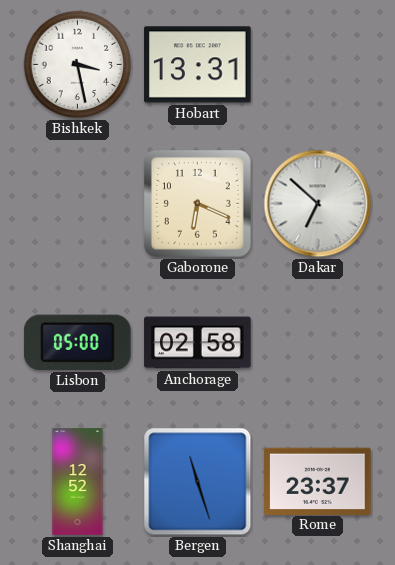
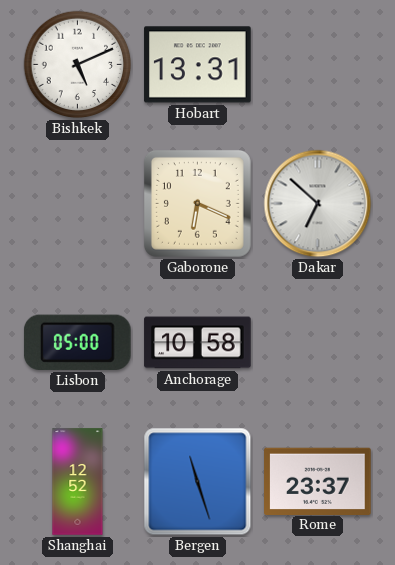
Bishkek: 3:28 -> 5:11 (78, 65)
Anchorage: 02:58 -> 10:58 (198, 343)
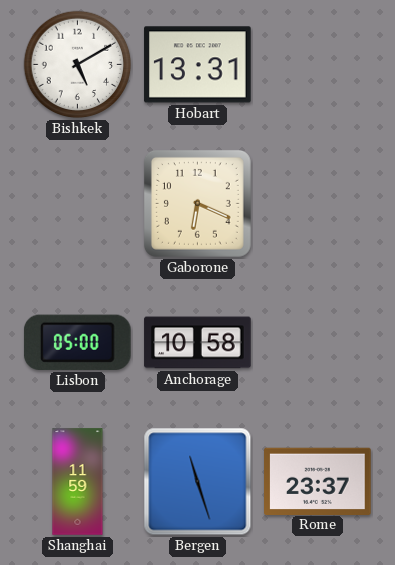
Bishkek: 5:11 -> 5:10 (78, 65)
Dakar: 6:52 -> none (318, 204)
Shanghai: 12:52 -> 11:59 (78, 482)
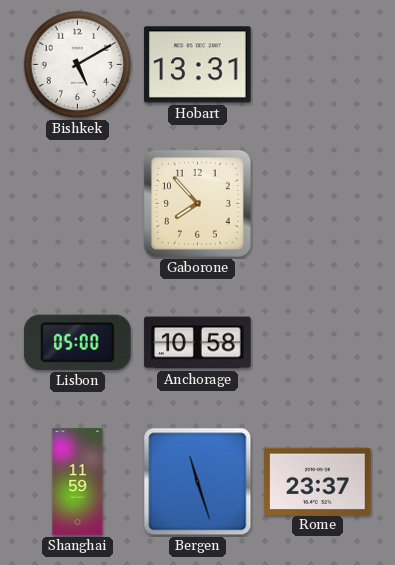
Gaborone: 6:19 -> 7:53 (197, 203)
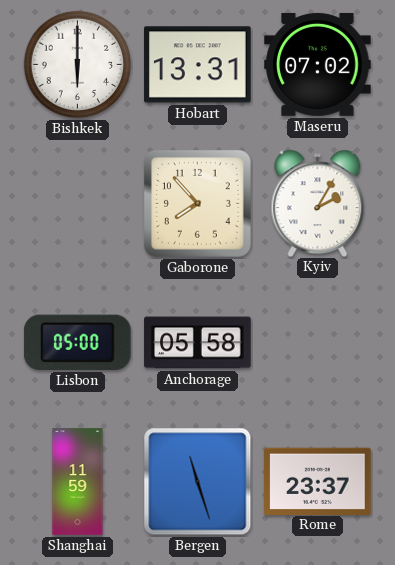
Bishkek: 5:10 -> 6:00 (78, 65)
Maseru: none -> 07:02 (318, 64)
Kyiv: none -> 2:05 (318, 203)
Anchorage: 10:58 -> 05:58 (198, 343)
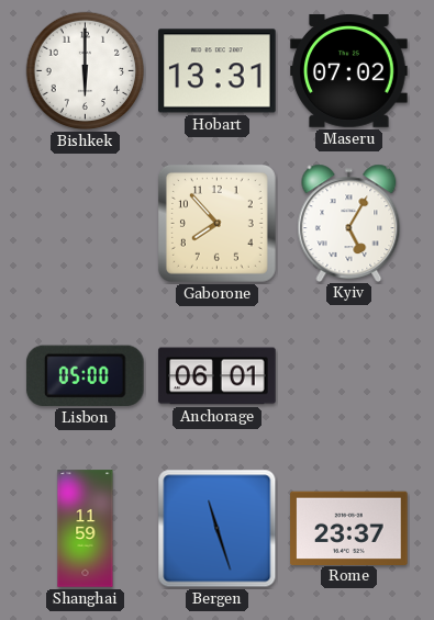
Kyiv: 2:05 -> 5:05 (349, 223)
Anchorage: 05:58 -> 06:01 (218, 376)
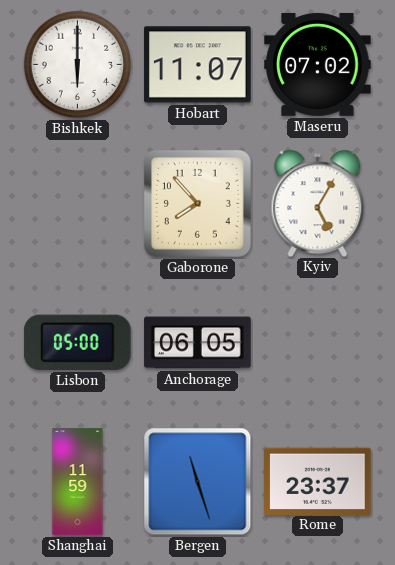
Hobart: 13:31 -> 11:07 (198, 65)
Anchorage: 06:01 -> 06:05 (198, 343)
